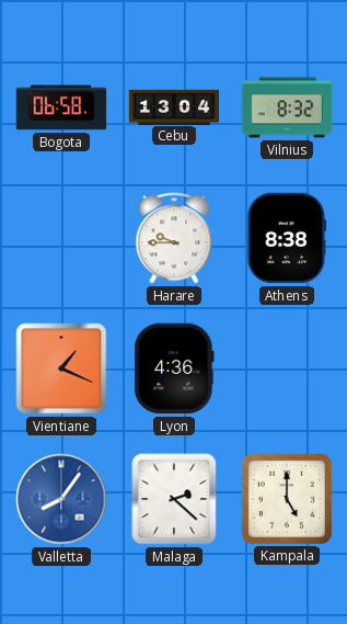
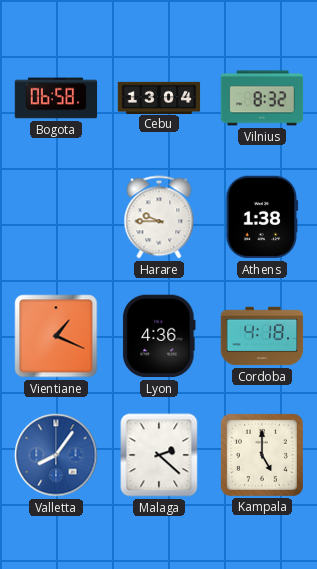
Athens: 8:38 -> 1:38 (262, 217)
Cordoba: none -> 4:18 (262, 336)
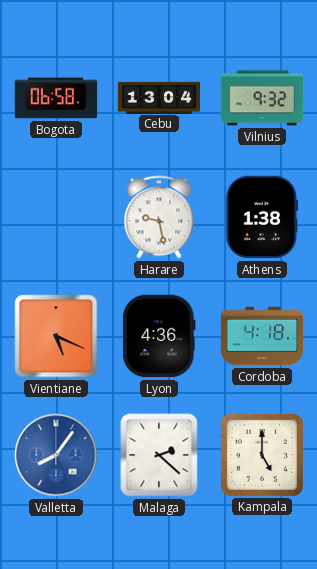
Vilnius: 8:32 -> 9:32 (262, 98)
Harare: 9:45 -> 9:28 (159, 217)
Vientiane: 1:19 -> 5:19 (56, 336)
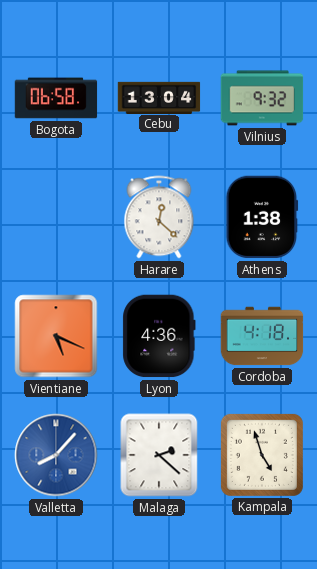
Harare: 9:28 -> 12:22 (159, 217)
Valletta: 8:06 -> 8:07 (56, 455)
Kampala: 5:00 -> 4:57 (262, 455)
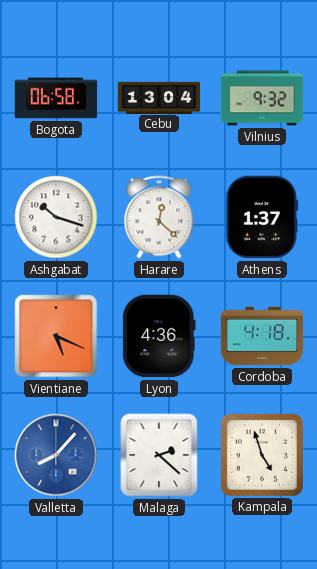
Ashgabat: none -> 10:18 (56, 217)
Athens: 1:38 -> 1:37 (262, 217)
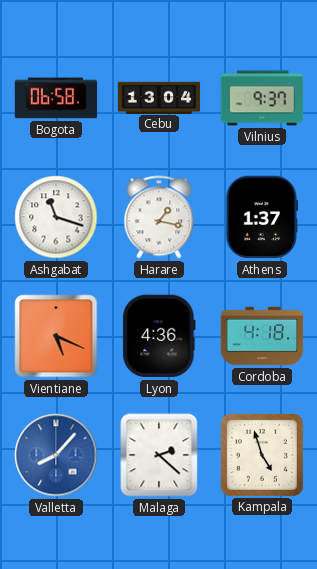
Vilnius: 9:32 -> 9:37 (262, 98)
Ashgabat: 10:18 -> 11:18 (56, 217)
Harare: 12:22 -> 1:17 (159, 217)
